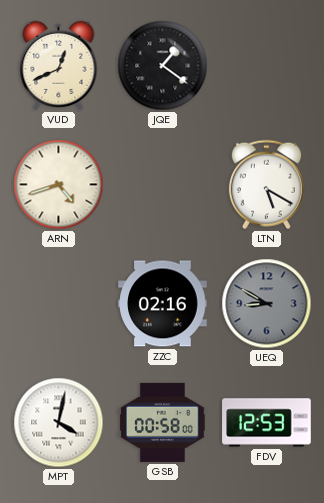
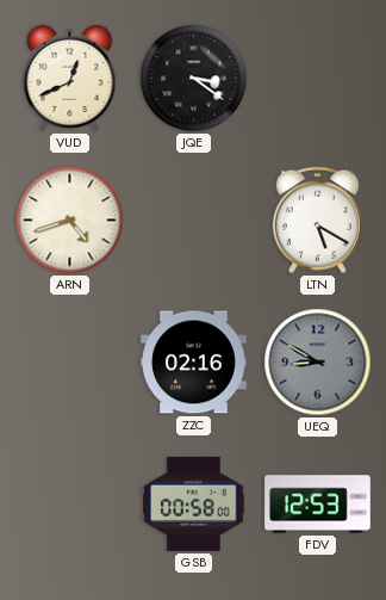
JQE: 1:21 -> 3:21 (194, 79)
MPT: 4:02 -> none (59, 423)
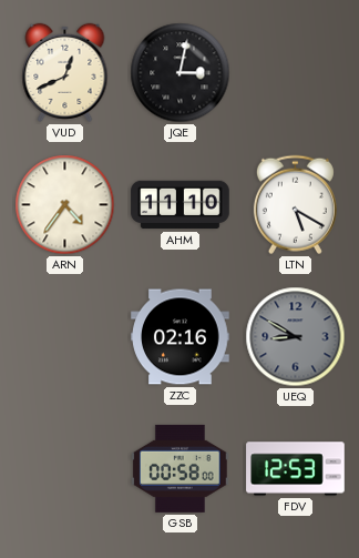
JQE: 3:21 -> 3:02 (181, 73)
ARN: 4:42 -> 4:36 (65, 205)
AHM: none -> 11:10 (181, 205)
